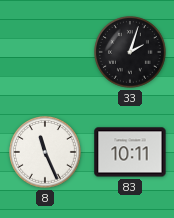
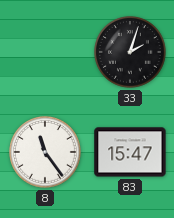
8: 11:26 -> 11:24 (46, 153)
83: 10:11 -> 15:47 (130, 152)
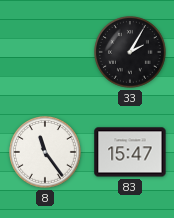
33: 2:03 -> 2:05 (131, 53)
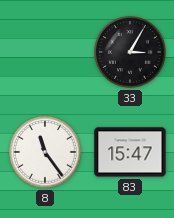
33: 2:05 -> 3:05 (131, 53)
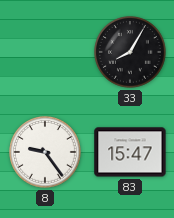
33: 3:05 -> 8:05 (131, 53)
8: 11:24 -> 9:24 (46, 153)
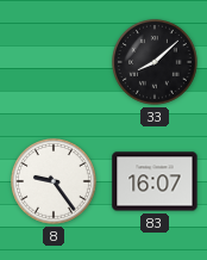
33: 8:05 -> 8:08 (156, 63)
83: 15:47 -> 16:07 (155, 181)
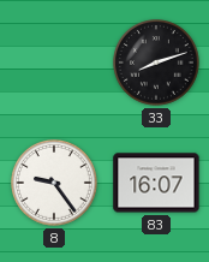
33: 8:08 -> 8:12 (157, 64)
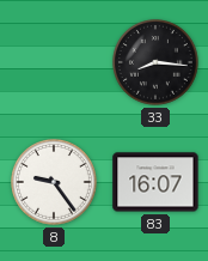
33: 8:12 -> 8:16 (157, 63)
